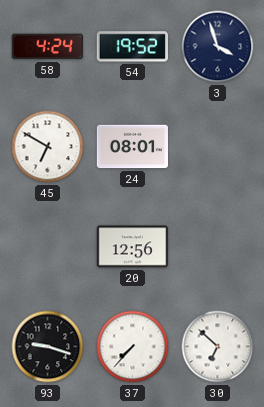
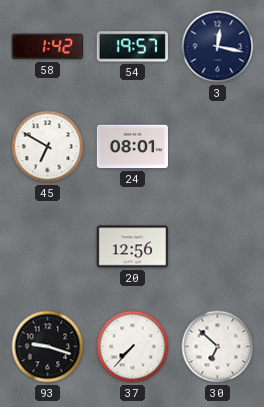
58: 4:24 -> 1:42 (47, 47)
54: 19:52 -> 19:57 (132, 47)
3: 3:57 -> 12:17 (218, 47)
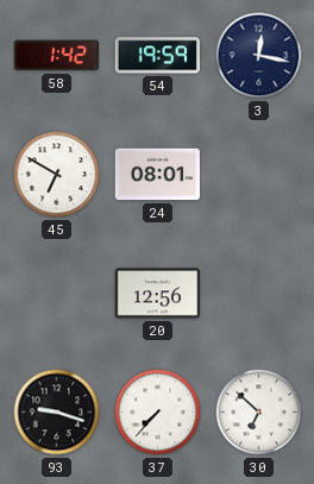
54: 19:57 -> 19:59 (157, 56)
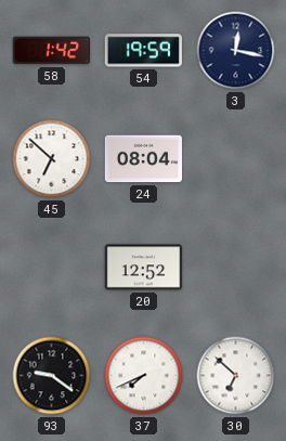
45: 6:50 -> 6:52 (52, 159)
24: 08:01 -> 08:04 (143, 159)
20: 12:56 -> 12:52 (143, 268)
93: 9:18 -> 9:21 (52, 376)
37: 7:37 -> 7:41 (144, 376)
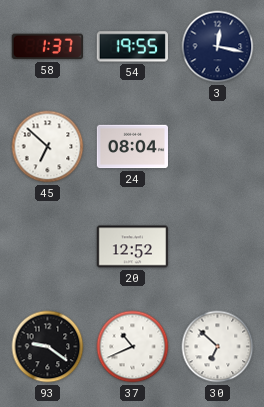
58: 1:42 -> 1:37 (47, 47)
54: 19:59 -> 19:55 (132, 47)
37: 7:41 -> 10:41 (133, 347)
